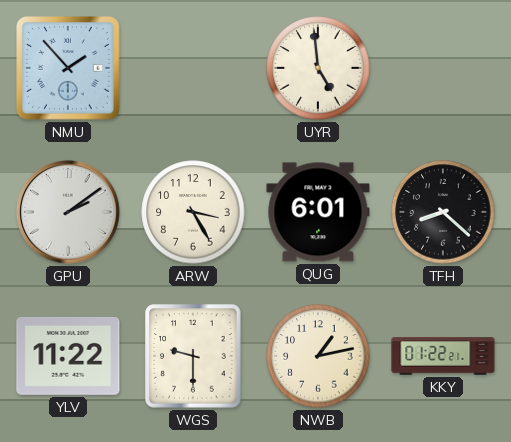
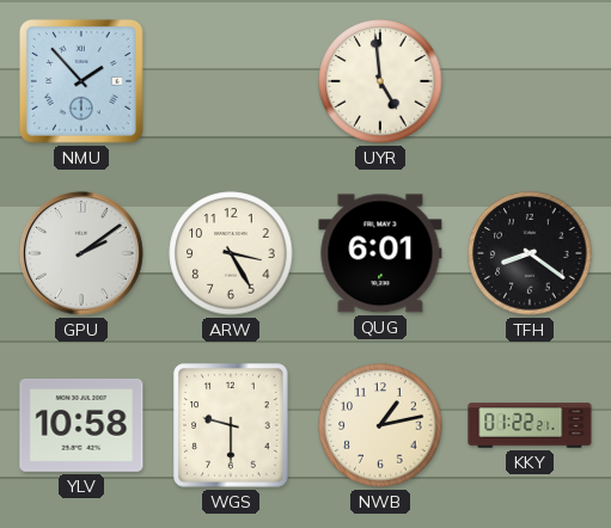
TFH: 8:22 -> 8:21 (530, 253)
YLV: 11:22 -> 10:58 (81, 425)
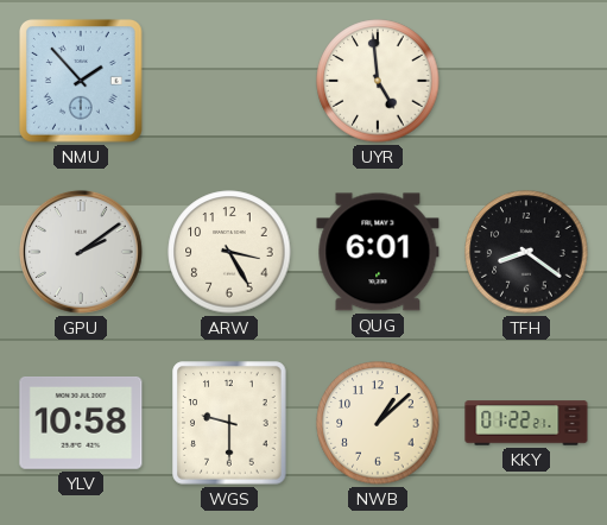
NWB: 1:13 -> 1:08 (378, 423)
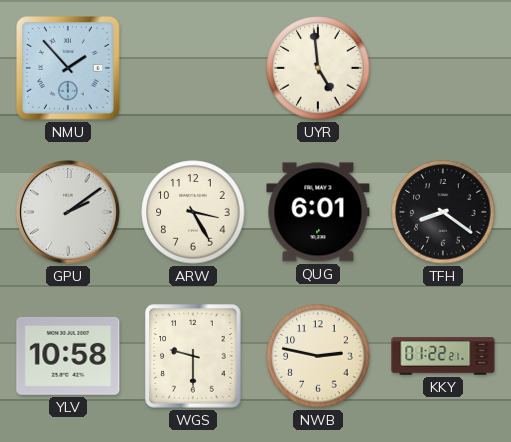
NWB: 1:08 -> 2:47 (318, 356)
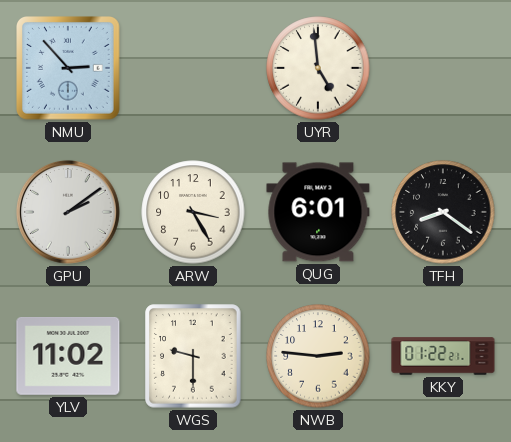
NMU: 1:53 -> 2:53 (69, 69)
YLV: 10:58 -> 11:02 (68, 356)
NWB: 2:47 -> 2:46 (318, 356)
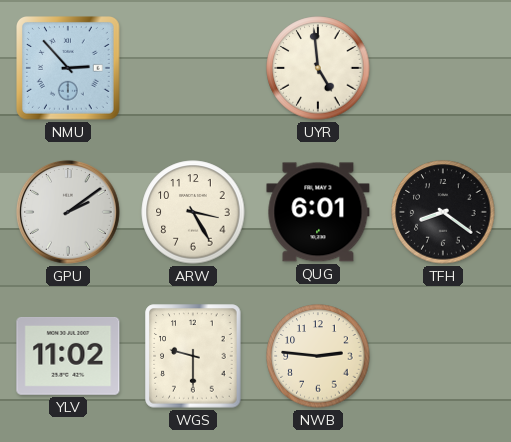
KKY: 01:22 -> none (443, 356)
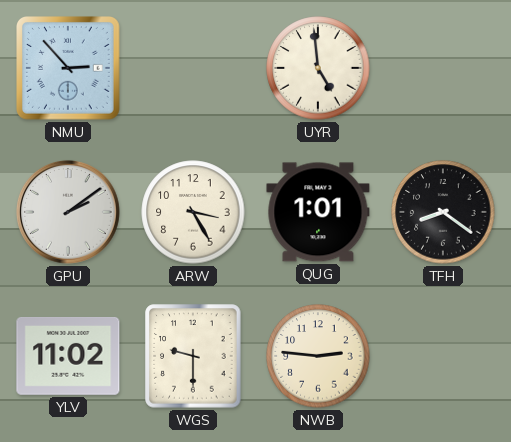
QUG: 6:01 -> 1:01 (318, 212)
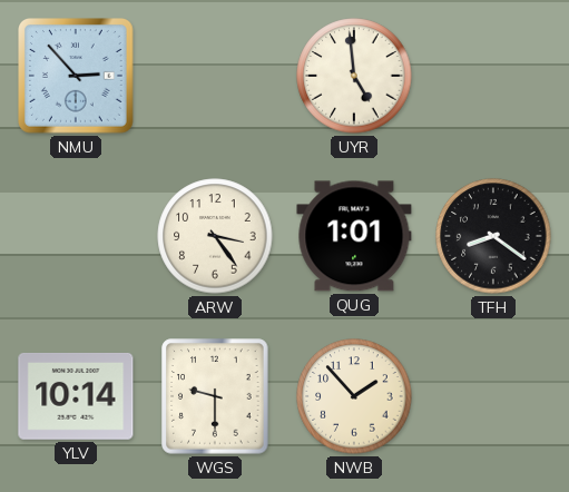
GPU: 2:09 -> none (68, 212)
ARW: 3:25 -> 3:24 (215, 236)
YLV: 11:02 -> 10:14 (76, 396)
NWB: 2:46 -> 1:53 (354, 396)
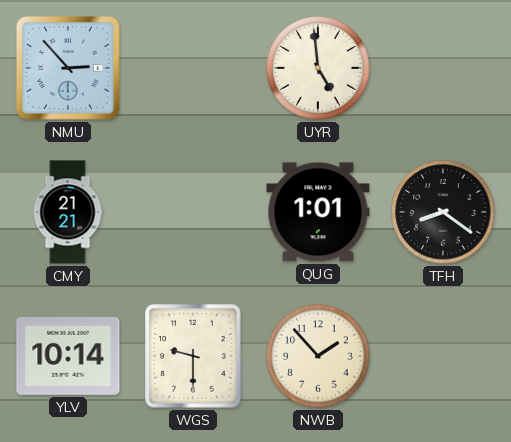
CMY: none -> 21:21 (68, 212)
ARW: 3:24 -> none (215, 236)
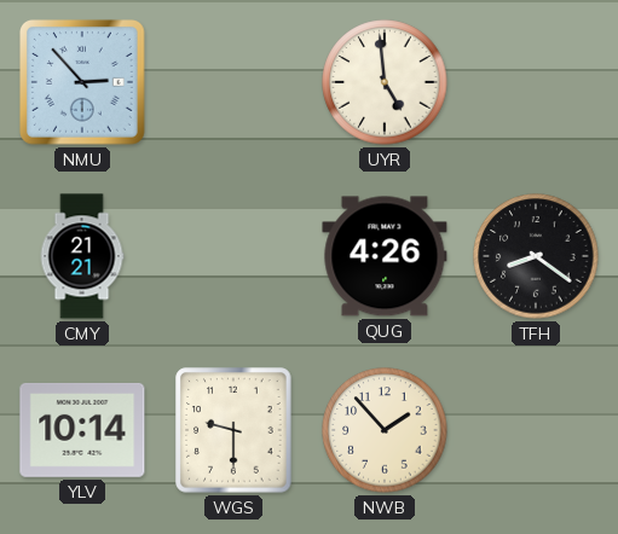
QUG: 1:01 -> 4:26 (385, 256)
